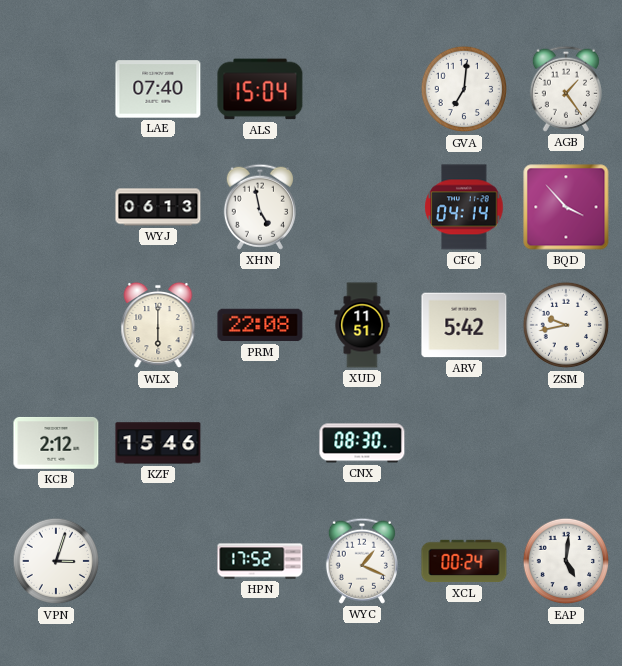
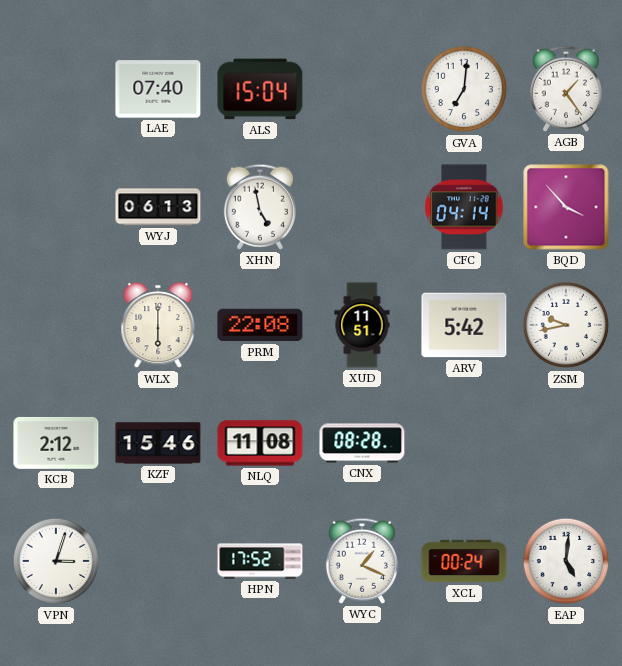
NLQ: none -> 11:08 (260, 443)
CNX: 08:30 -> 08:28 (362, 443)
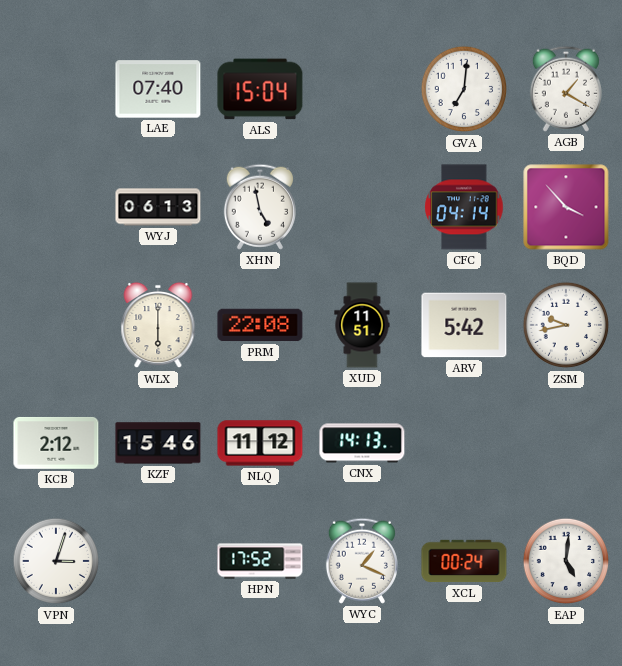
AGB: 1:24 -> 1:20 (566, 89)
NLQ: 11:08 -> 11:12 (260, 443)
CNX: 08:28 -> 14:13 (362, 443)
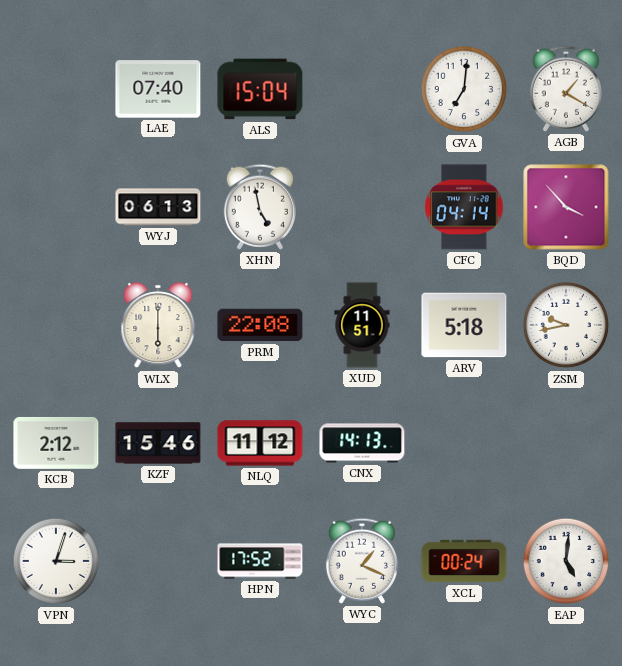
ARV: 5:42 -> 5:18 (464, 325)
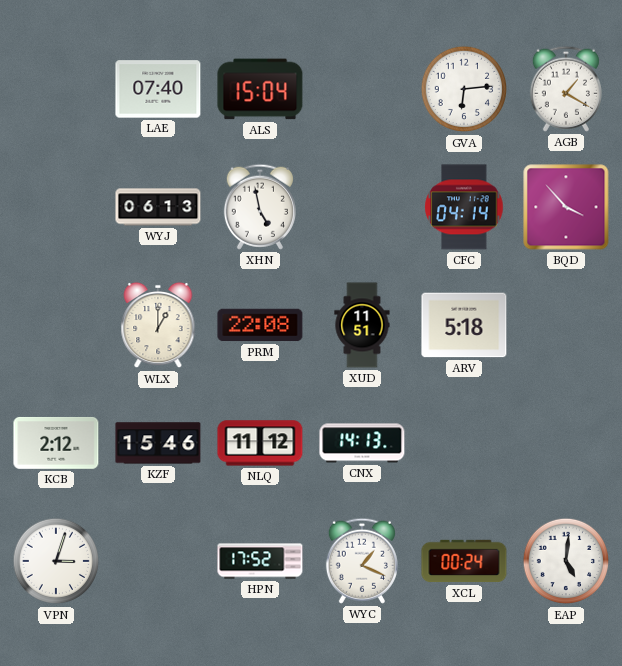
GVA: 7:01 -> 6:14 (464, 89)
WLX: 6:00 -> 1:00 (158, 325)
ZSM: 9:43 -> none (566, 325)
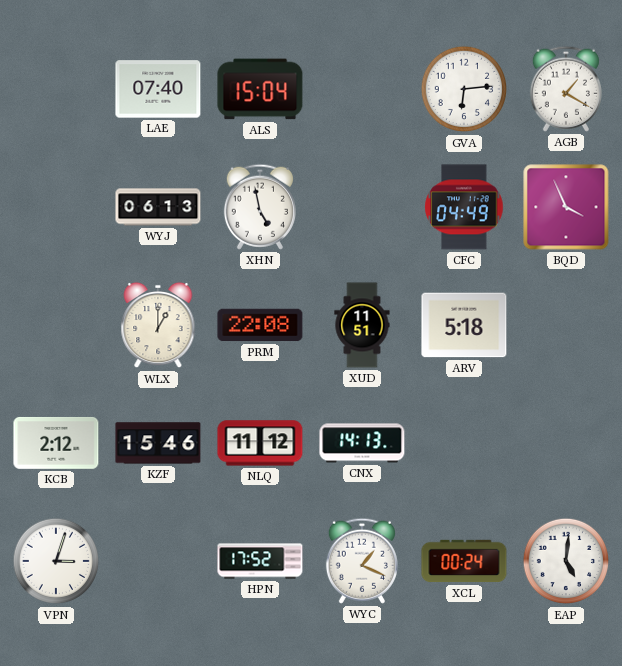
CFC: 04:14 -> 04:49 (464, 207)
BQD: 3:53 -> 3:56 (566, 207)
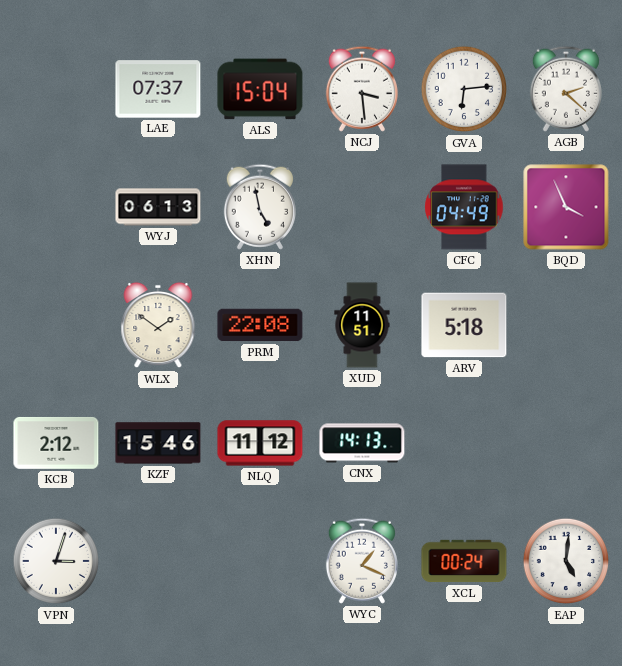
LAE: 07:40 -> 07:37 (158, 89)
NCJ: none -> 3:29 (362, 89)
AGB: 1:20 -> 2:22 (566, 89)
WLX: 1:00 -> 1:51 (158, 325)
HPN: 17:52 -> none (260, 561)
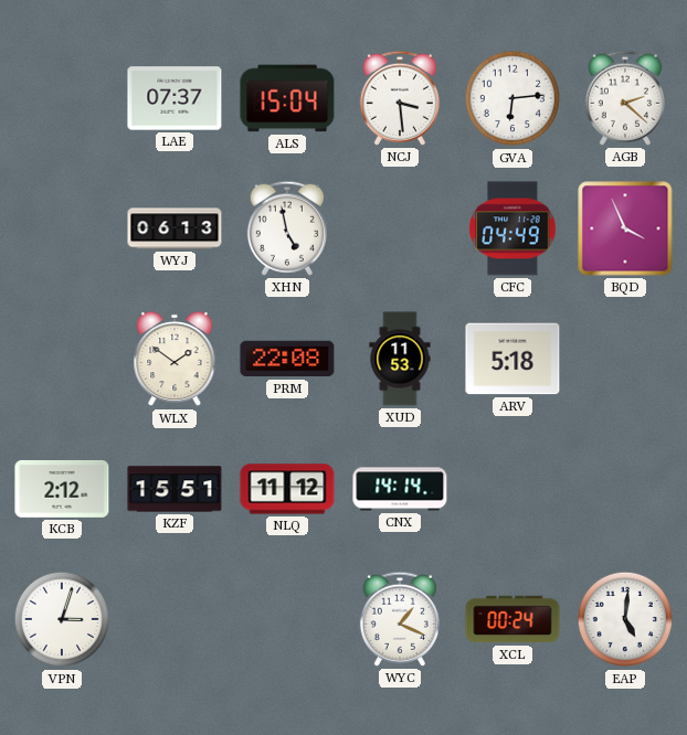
XUD: 11:51 -> 11:53 (400, 359)
KZF: 15:46 -> 15:51 (175, 489)
CNX: 14:13 -> 14:14 (400, 489)
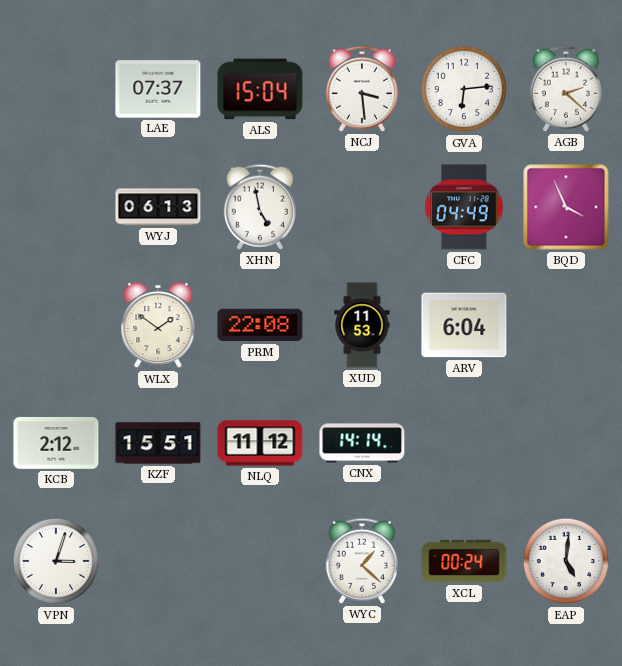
ARV: 5:18 -> 6:04 (464, 325)
WYC: 1:19 -> 1:22 (362, 561)
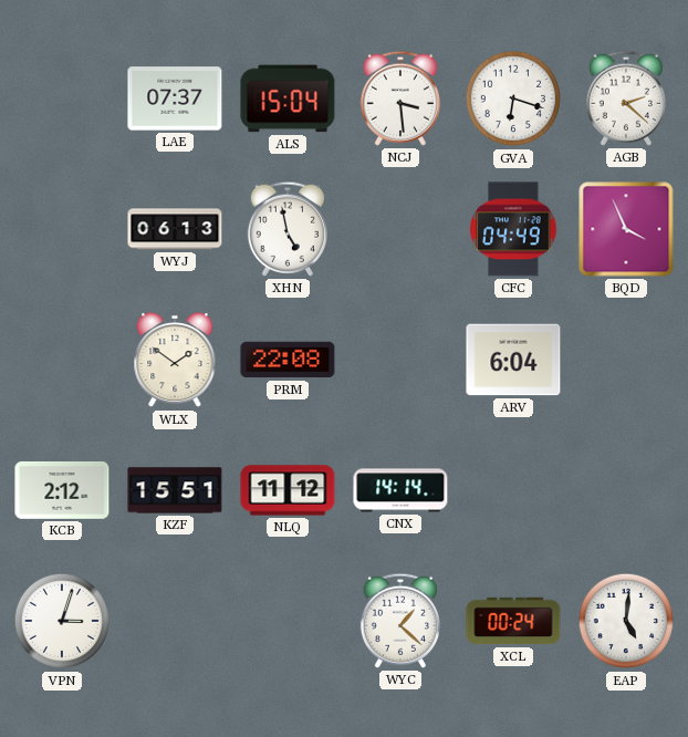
GVA: 6:14 -> 6:18 (513, 98)
XUD: 11:53 -> none (362, 325)
